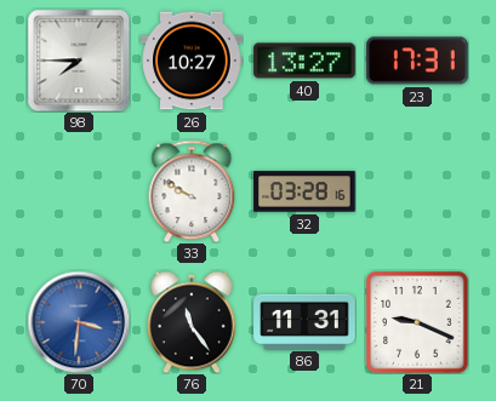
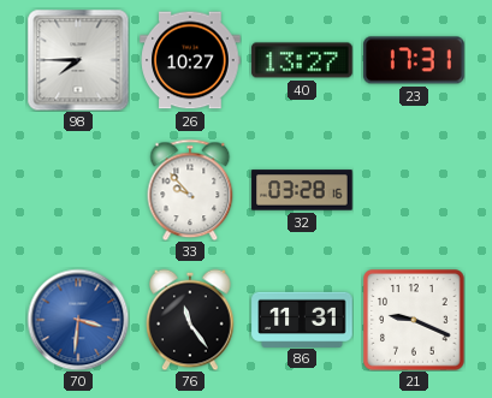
33: 9:50 -> 9:53 (190, 190)
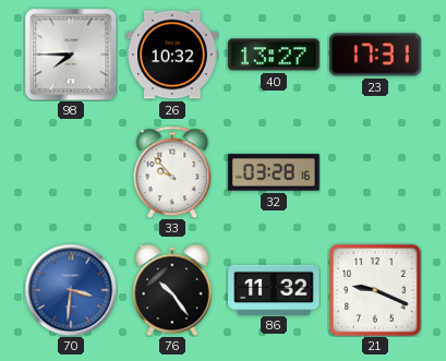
26: 10:27 -> 10:32 (172, 55)
76: 11:24 -> 10:24 (172, 290)
86: 11:31 -> 11:32 (274, 289)
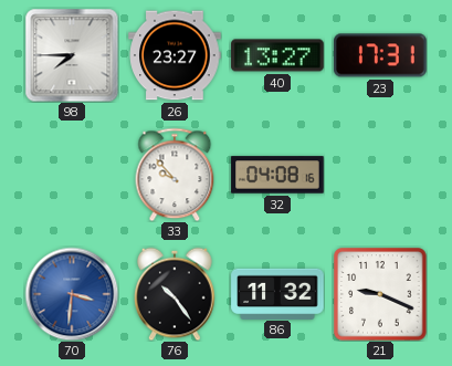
26: 10:32 -> 23:27 (175, 55)
32: 03:28 -> 04:08 (277, 175)
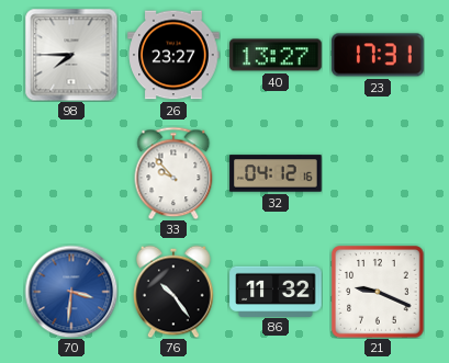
32: 04:08 -> 04:12 (276, 173)
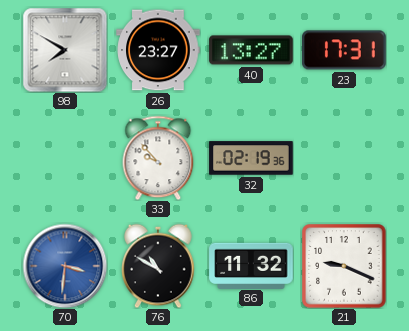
98: 7:45 -> 7:50 (65, 50)
32: 04:12 -> 02:19 (251, 158)
76: 10:24 -> 10:50 (158, 266)
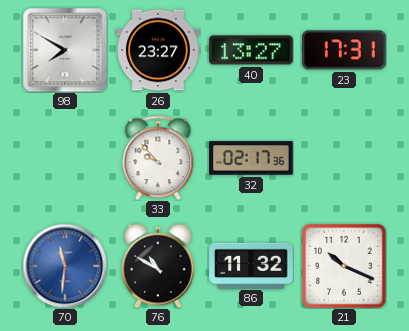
32: 02:19 -> 02:17 (251, 158)
70: 3:31 -> 11:31 (65, 266)
21: 9:19 -> 10:19 (344, 266)
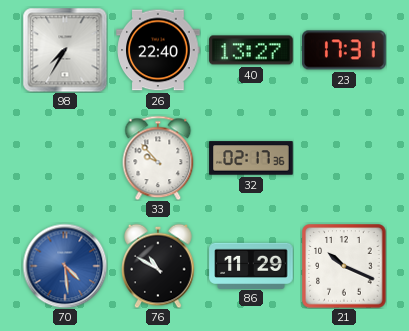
98: 7:50 -> 7:35 (65, 50)
26: 23:27 -> 22:40 (158, 50)
70: 11:31 -> 4:29 (65, 266)
86: 11:32 -> 11:29 (251, 265)
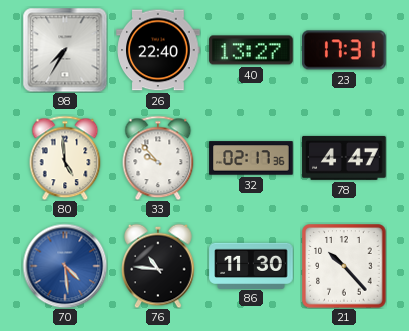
80: none -> 4:59 (65, 158)
78: none -> 4:47 (344, 158)
76: 10:50 -> 10:46 (158, 266)
86: 11:29 -> 11:30 (251, 265)
21: 10:19 -> 10:23 (344, 266)
